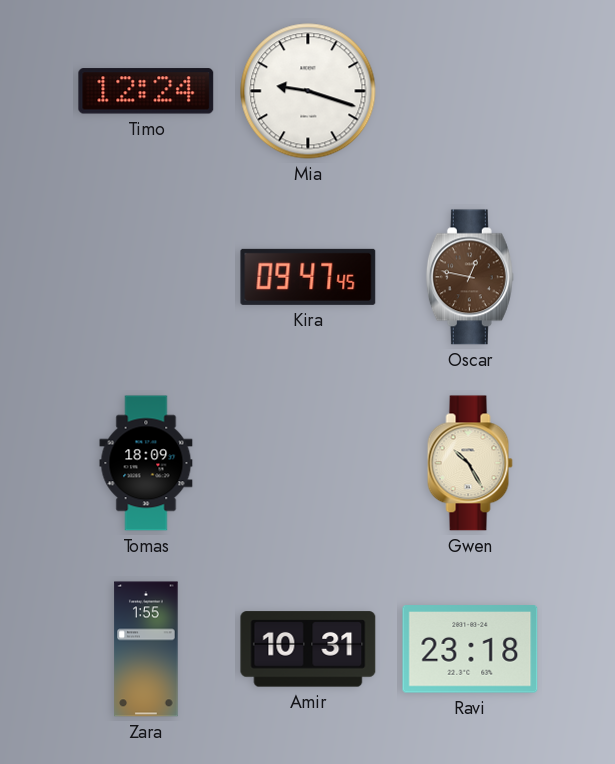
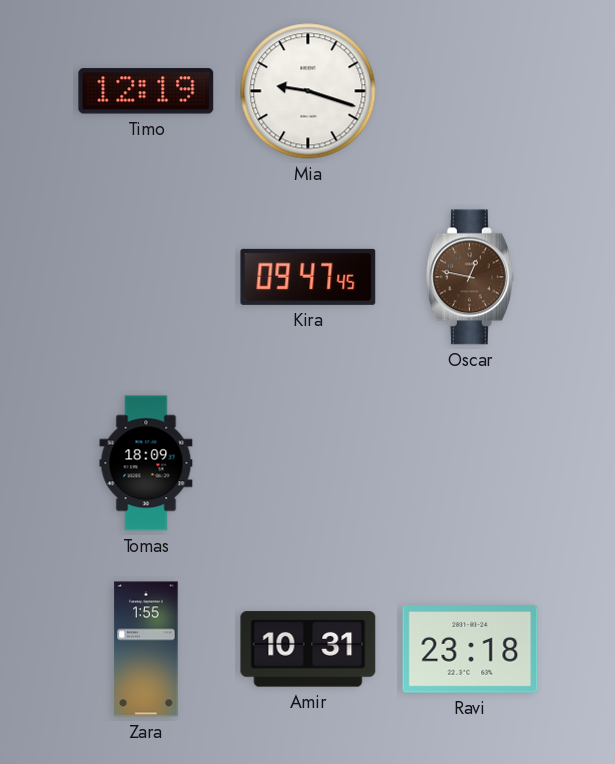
Timo: 12:24 -> 12:19 (146, 91)
Gwen: 10:25 -> none (470, 463)
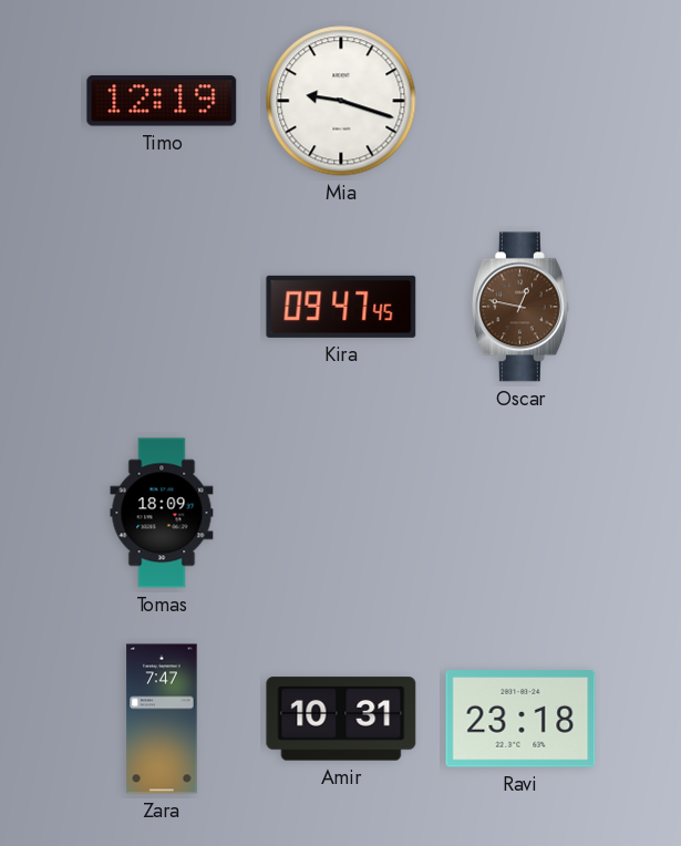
Zara: 1:55 -> 7:47 (162, 719)
